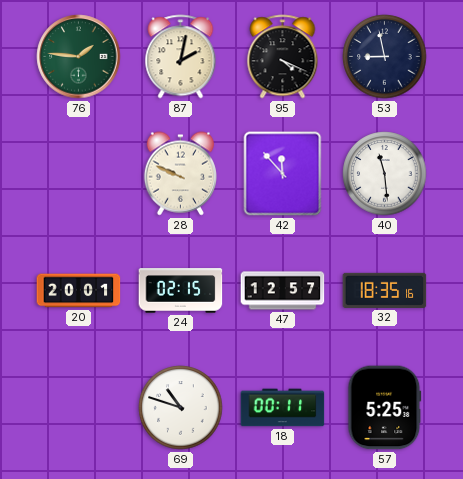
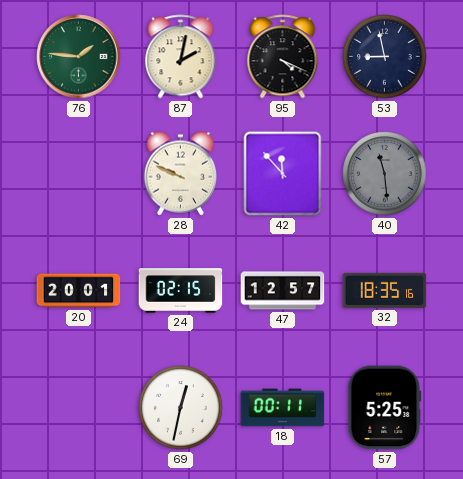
40 dial: white -> grey (385, 174)
69: 10:48 -> 12:32 (181, 408)
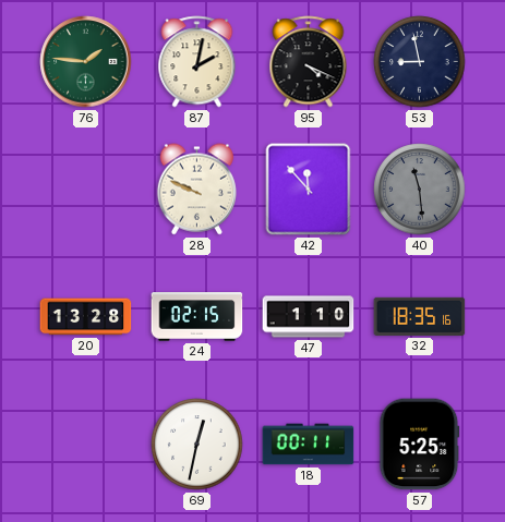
20: 20:01 -> 13:28 (86, 317)
47: 12:57 -> 1:10 (309, 317)
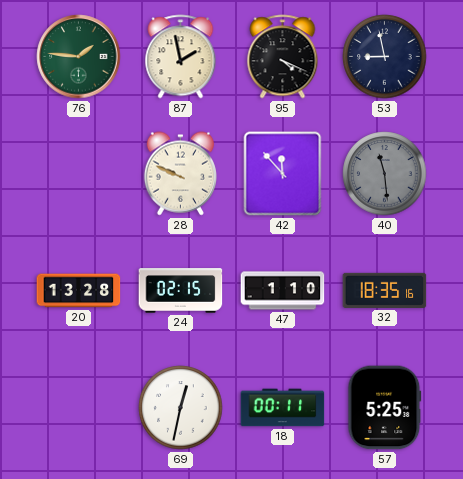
87: 2:02 -> 1:58 (181, 57)
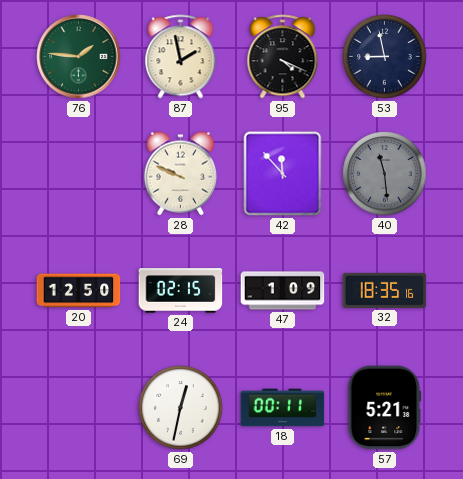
20: 13:28 -> 12:50 (79, 291)
47: 1:10 -> 1:09 (283, 291)
57: 5:25 -> 5:21 (385, 408)
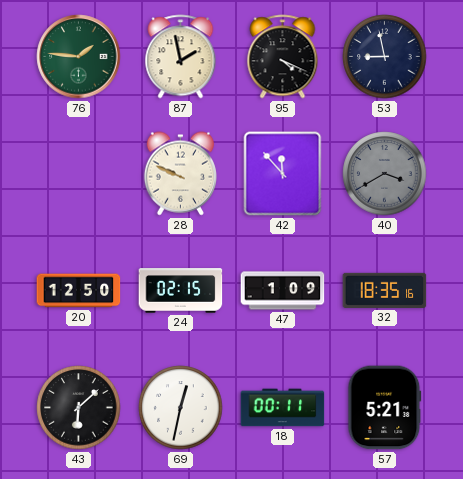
40: 11:29 -> 3:40 (385, 174)
43: none -> 6:08 (79, 408)
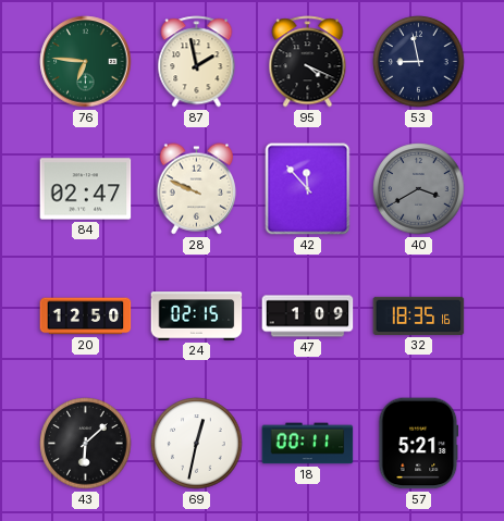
76: 1:46 -> 6:46 (86, 62)
84: none -> 02:47 (86, 189)
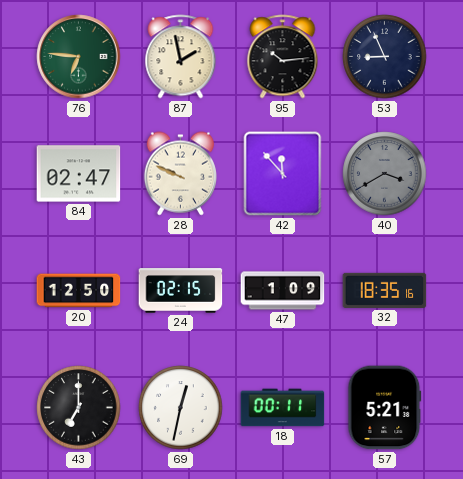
95: 4:19 -> 10:14 (283, 57)
53: 8:58 -> 8:56 (385, 57)
43: 6:08 -> 7:00 (79, 408)
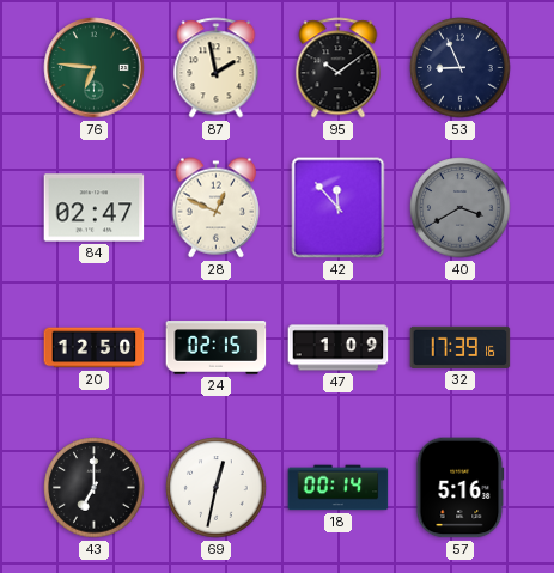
95: 10:14 -> 10:09 (339, 68)
28: 9:49 -> 12:49 (215, 208)
32: 18:35 -> 17:39 (461, 347)
18: 00:11 -> 00:14 (339, 488)
57: 5:21 -> 5:16 (461, 488)
